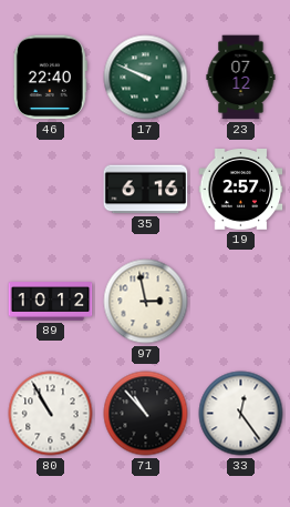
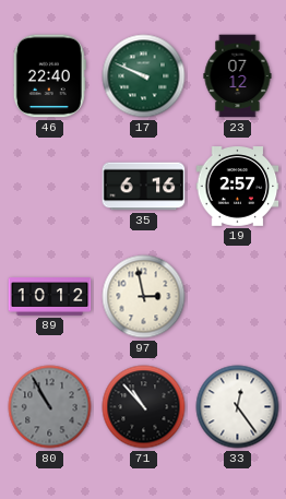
80 dial: white -> grey (50, 407)
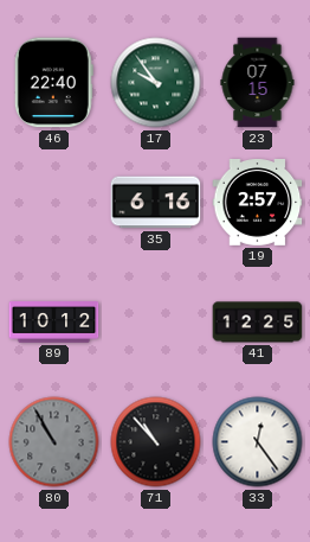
17: 9:49 -> 9:54 (156, 83)
23: 07:12 -> 07:15 (258, 83)
97: 2:58 -> none (144, 297)
41: none -> 12:25 (258, 323)
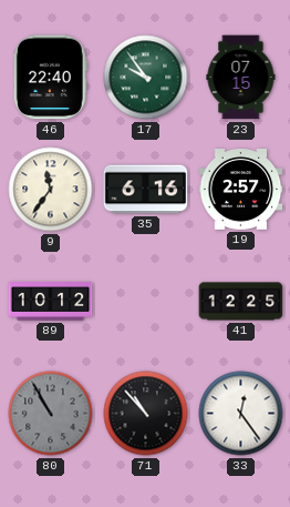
9: none -> 11:36 (51, 190)
